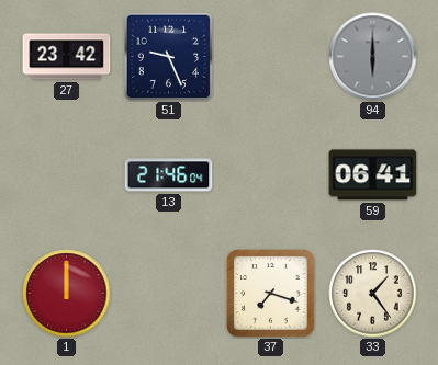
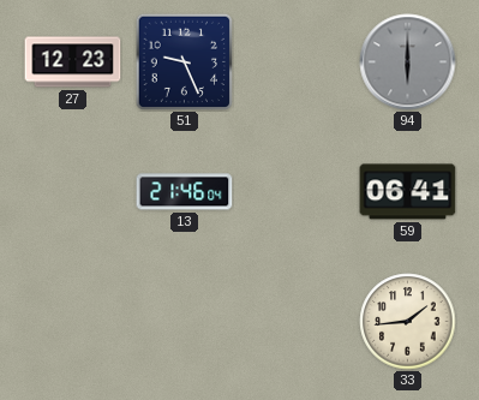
27: 23:42 -> 12:23 (73, 62)
1: 12:00 -> none (67, 294)
37: 7:18 -> none (271, 294)
33: 1:24 -> 1:44 (408, 322)
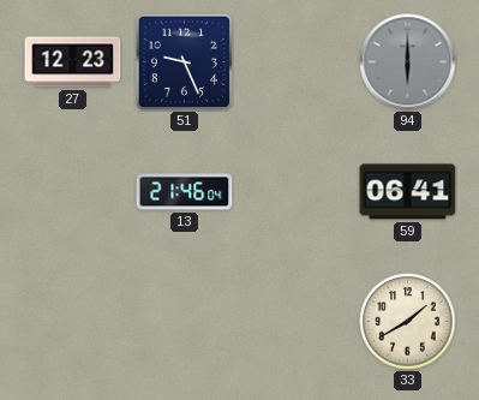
33: 1:44 -> 1:40 (408, 322)
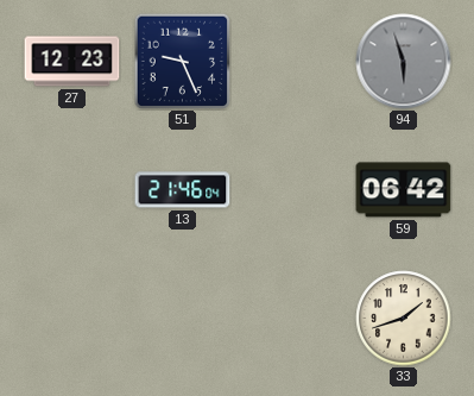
94: 6:00 -> 5:57 (404, 62)
59: 06:41 -> 06:42 (404, 190)
33: 1:40 -> 1:42 (404, 319)
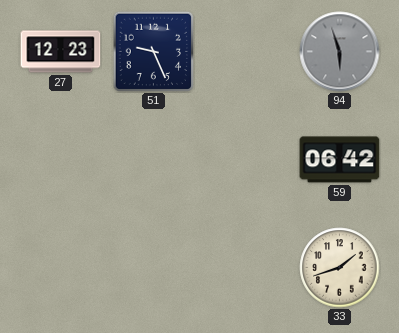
13: 21:46 -> none (183, 190)
